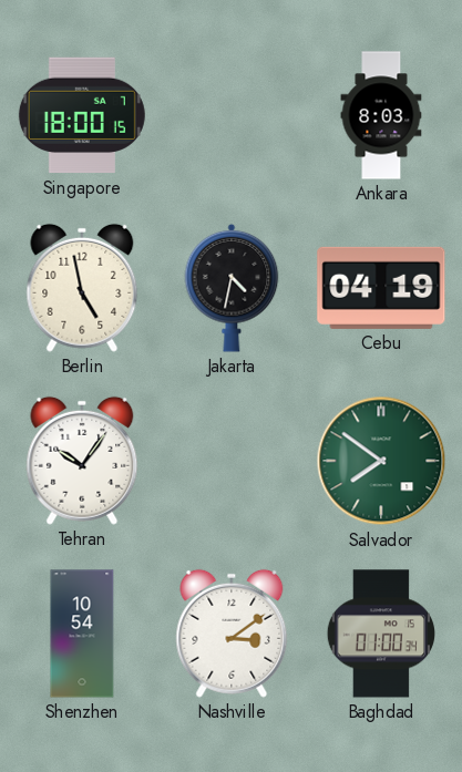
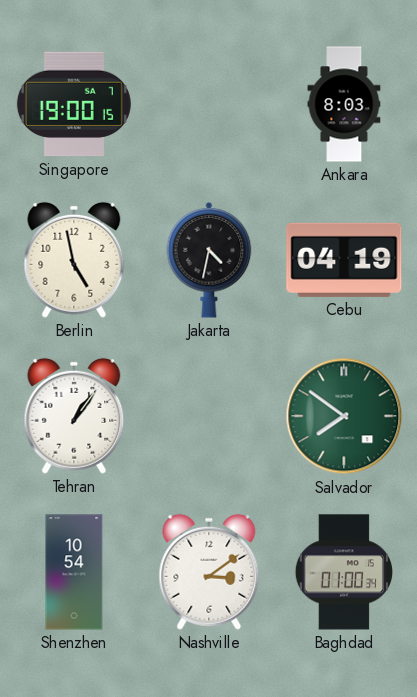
Singapore: 18:00 -> 19:00 (74, 104)
Tehran: 10:06 -> 1:06 (74, 416)
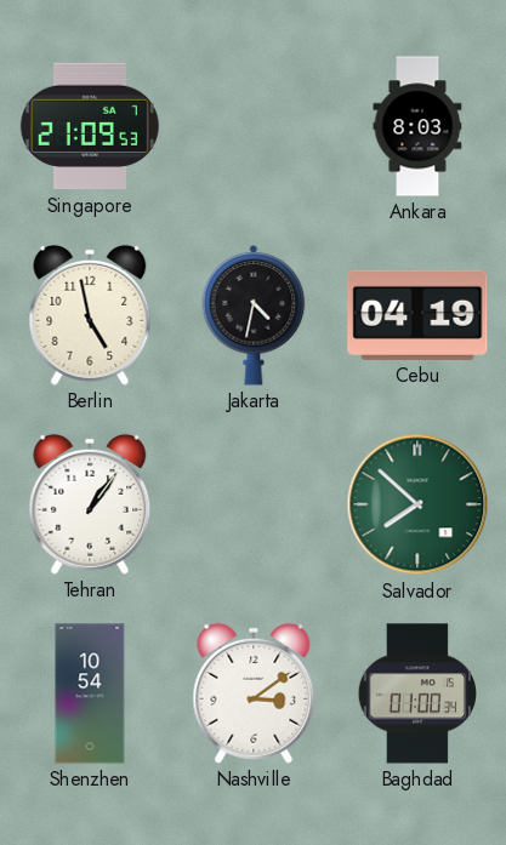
Singapore: 19:00 -> 21:09 (90, 126)
Salvador: 7:51 -> 7:52 (417, 504)
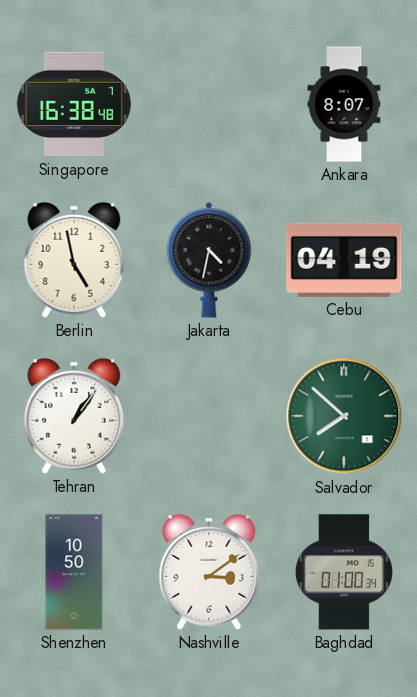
Singapore: 21:09 -> 16:38 (74, 104)
Ankara: 8:03 -> 8:07 (344, 104)
Shenzhen: 10:54 -> 10:50 (74, 572)
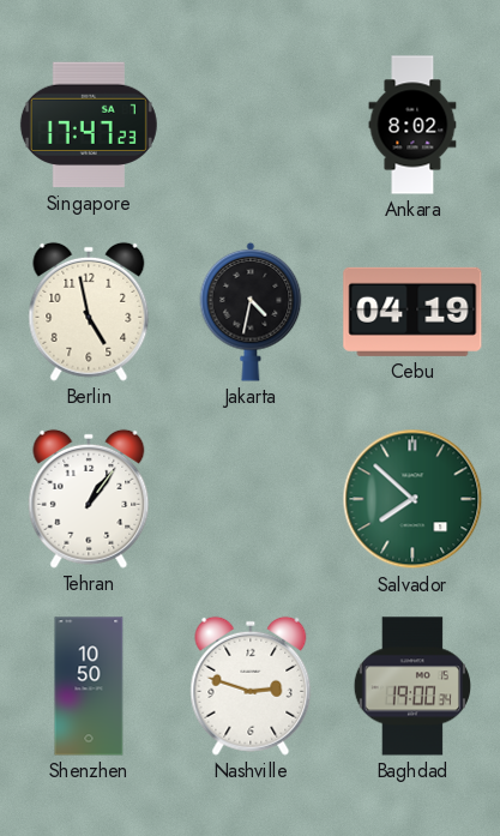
Singapore: 16:38 -> 17:47 (89, 125)
Ankara: 8:07 -> 8:02 (412, 125)
Nashville: 3:09 -> 2:48 (251, 686)
Baghdad: 01:00 -> 19:00 (411, 686)
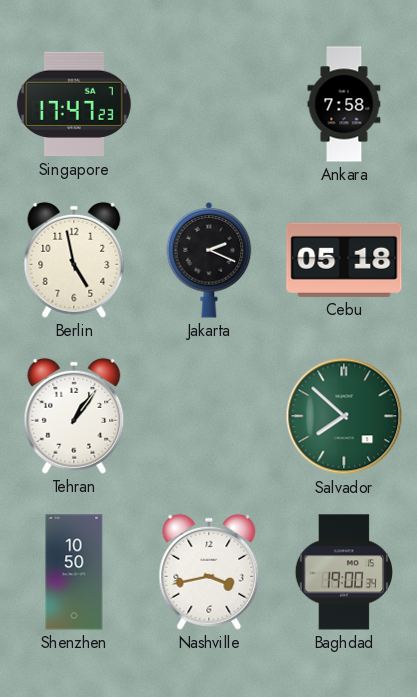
Ankara: 8:02 -> 7:58 (344, 104)
Jakarta: 4:32 -> 2:19 (209, 260)
Cebu: 04:19 -> 05:18 (344, 260)
Nashville: 2:48 -> 3:43 (209, 572)
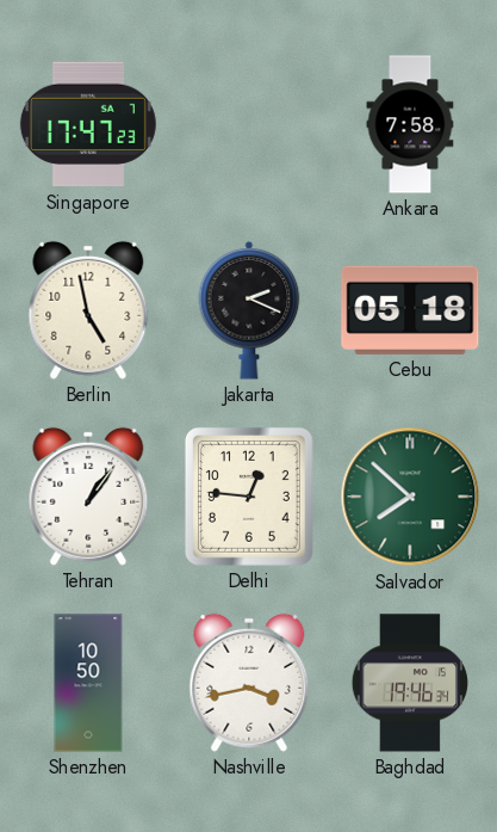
Delhi: none -> 12:46 (249, 497)
Baghdad: 19:00 -> 19:46 (409, 683)
